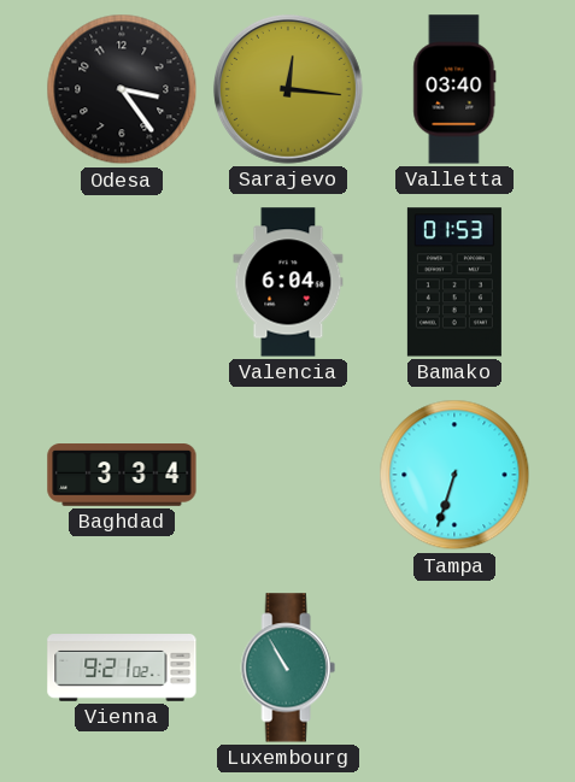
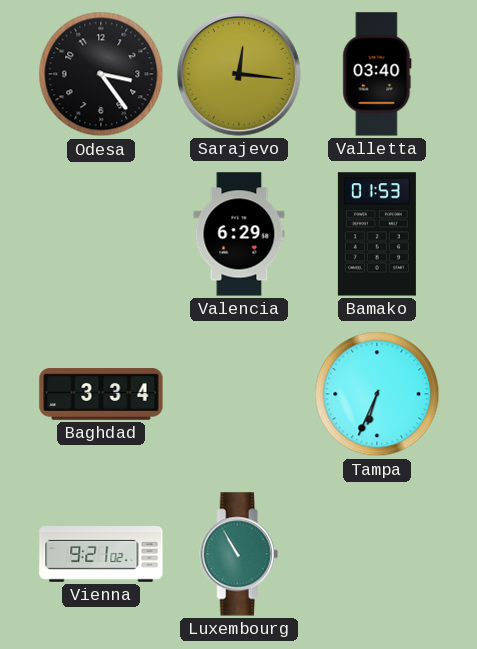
Valencia: 6:04 -> 6:29 (239, 234)
Tampa: 6:33 -> 6:34 (377, 394)
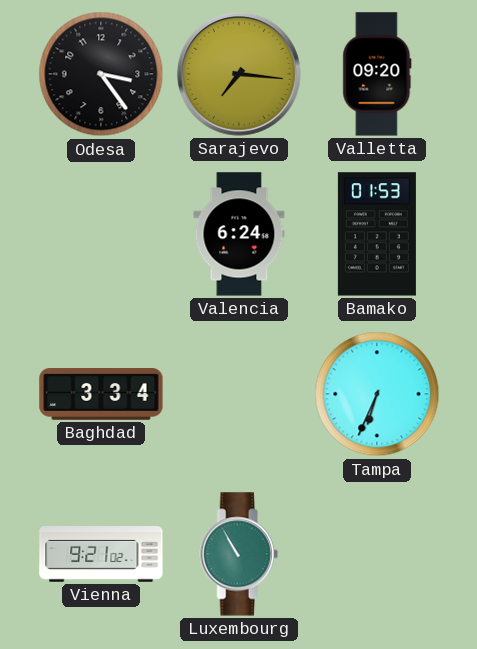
Sarajevo: 12:16 -> 7:16 (239, 74)
Valletta: 03:40 -> 09:20 (377, 74)
Valencia: 6:29 -> 6:24 (239, 234)
